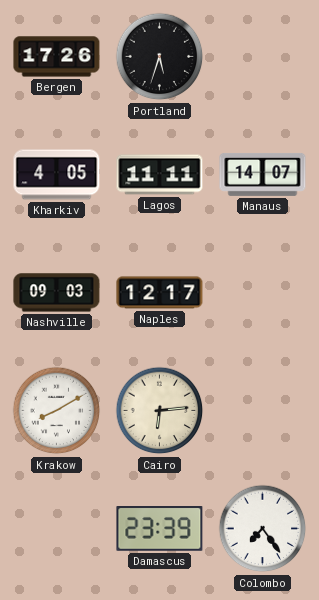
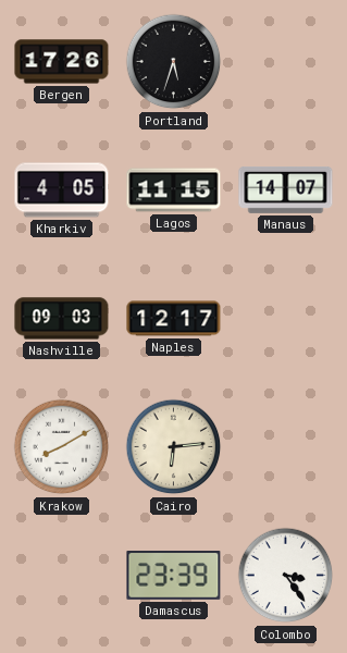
Lagos: 11:11 -> 11:15 (174, 190)
Colombo: 7:24 -> 3:24 (286, 576)
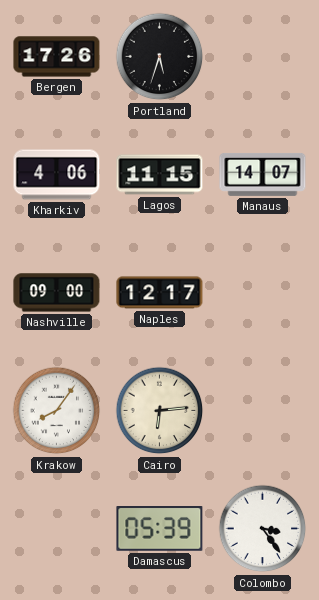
Kharkiv: 4:05 -> 4:06 (57, 175)
Nashville: 09:03 -> 09:00 (57, 293)
Krakow: 8:10 -> 8:06 (57, 411)
Damascus: 23:39 -> 05:39 (160, 529)
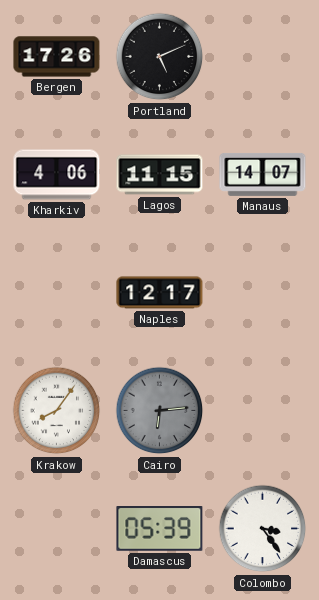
Portland: 5:33 -> 5:11 (160, 57)
Nashville: 09:00 -> none (57, 293)
Cairo dial: cream -> grey (160, 411)
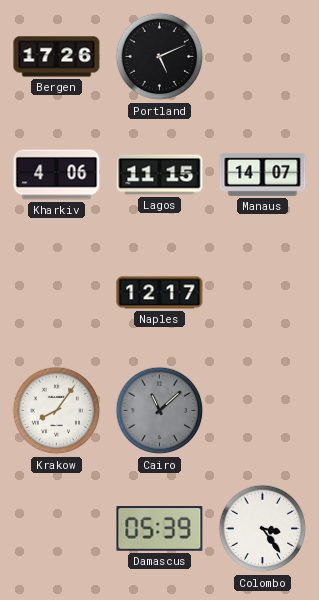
Cairo: 6:14 -> 11:08 (160, 411)
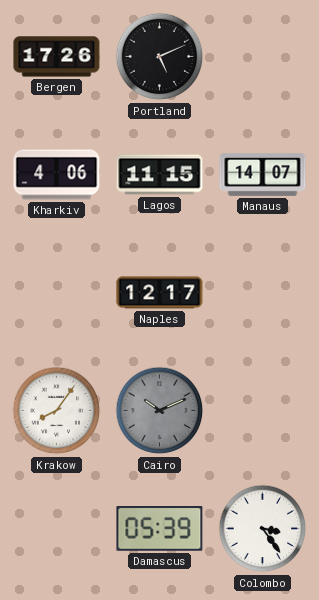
Cairo: 11:08 -> 10:11 (160, 411)
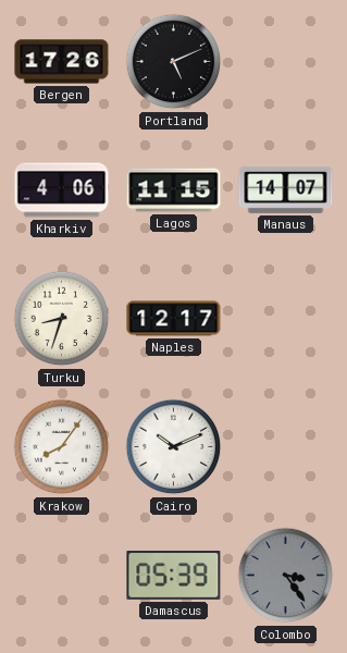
Turku: none -> 8:33 (62, 319)
Cairo dial: grey -> white (174, 447)
Colombo dial: white -> grey (286, 576)
